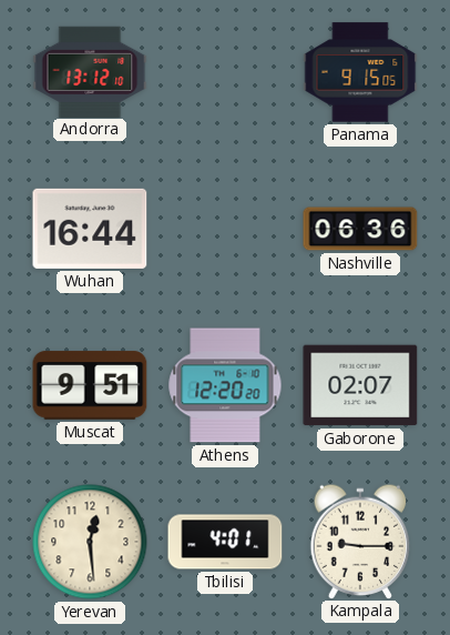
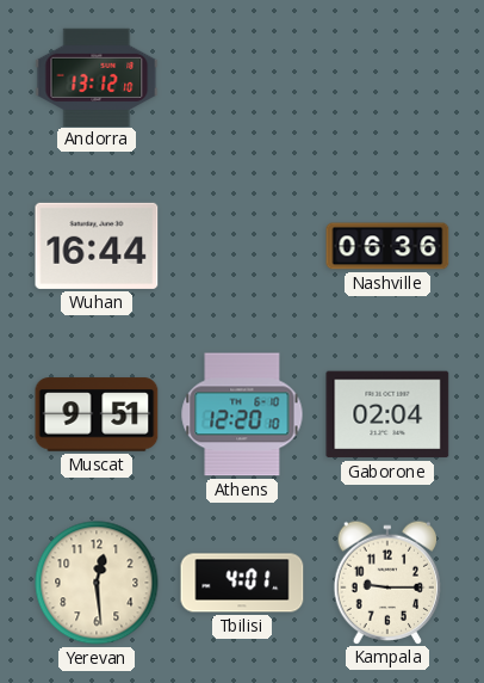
Panama: 9:15 -> none (360, 72)
Athens: 12:20:20 -> 12:20:10 (242, 414)
Gaborone: 02:07 -> 02:04 (387, 414)
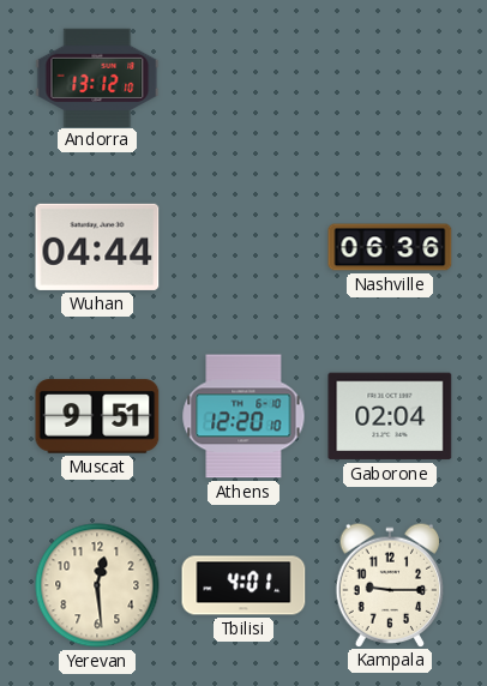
Wuhan: 16:44 -> 04:44 (97, 247)
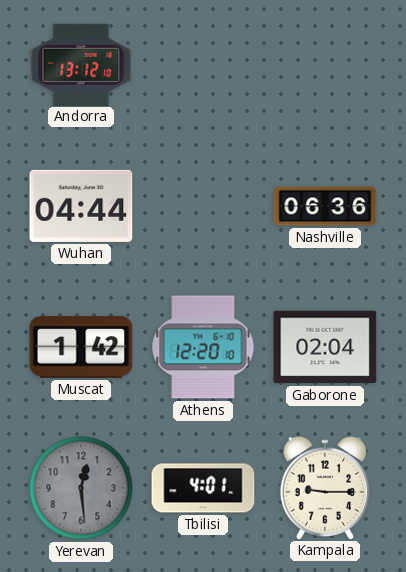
Muscat: 9:51 -> 1:42 (81, 347)
Yerevan dial: cream -> grey (81, 488)
